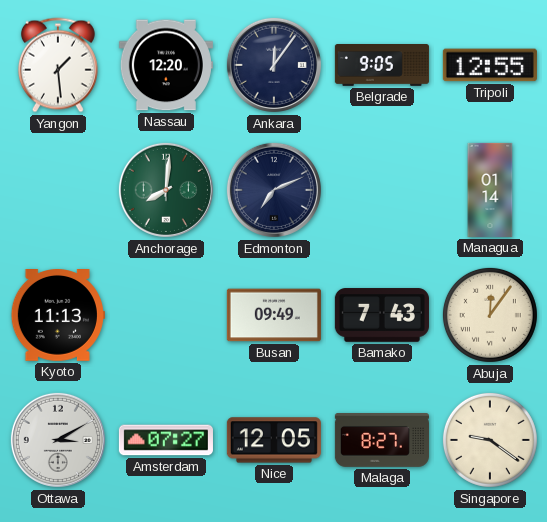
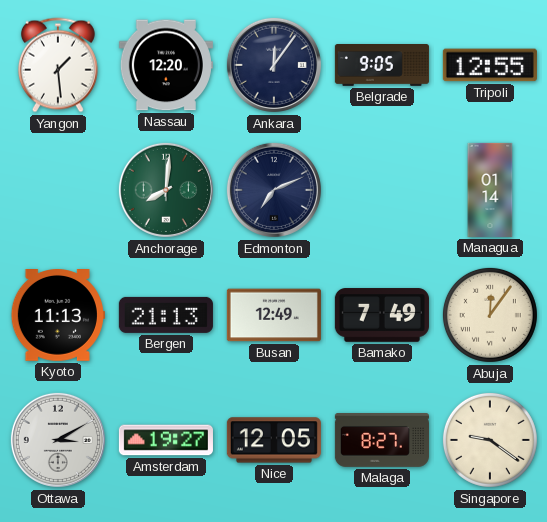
Bergen: none -> 21:13 (166, 315)
Busan: 09:49 -> 12:49 (274, 315)
Bamako: 7:43 -> 7:49 (382, 315)
Amsterdam: 07:27 -> 19:27 (166, 440)
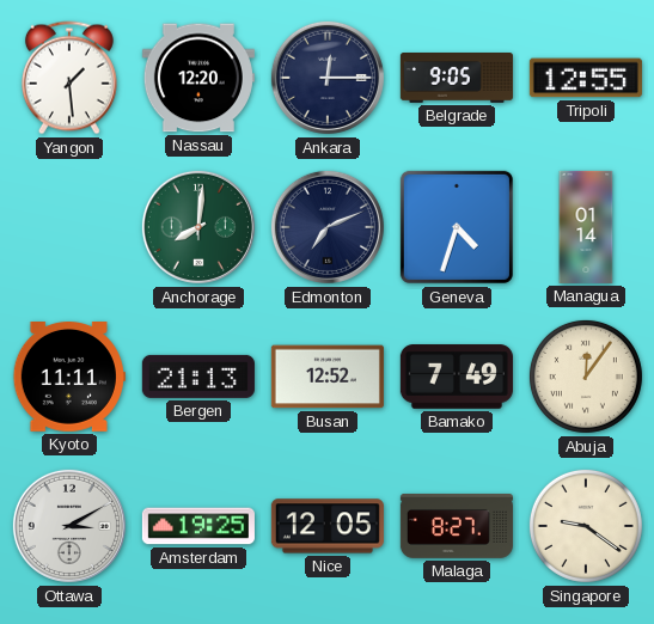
Ankara: 12:06 -> 12:15 (328, 78)
Geneva: none -> 4:33 (457, 227)
Kyoto: 11:13 -> 11:11 (69, 378)
Busan: 12:49 -> 12:52 (328, 377)
Amsterdam: 19:27 -> 19:25 (198, 526)
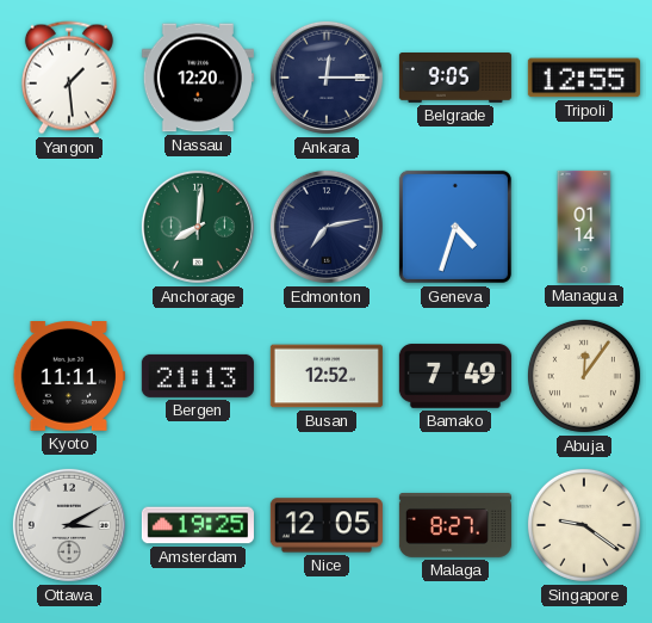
Edmonton: 7:11 -> 7:13 (327, 227)
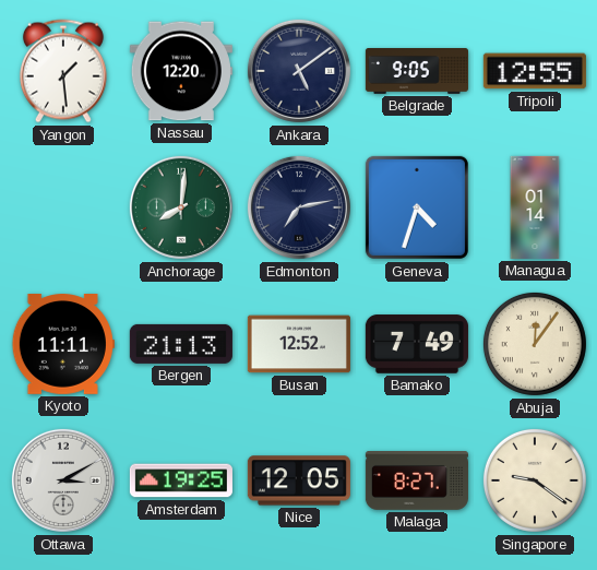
Ankara: 12:15 -> 5:09 (299, 71)
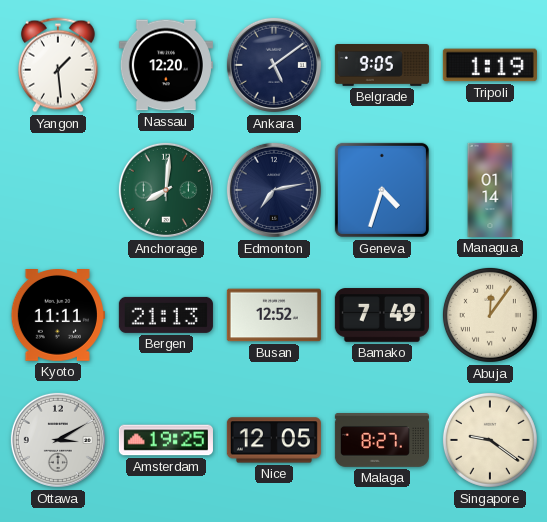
Tripoli: 12:55 -> 1:19 (490, 65)
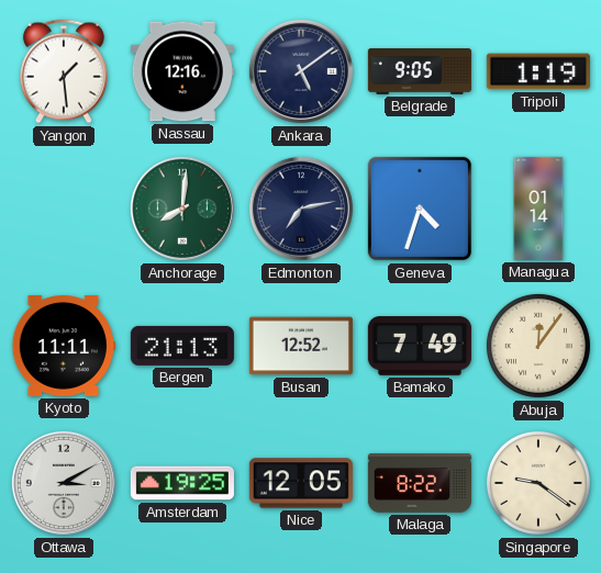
Nassau: 12:20 -> 12:16 (182, 71)
Malaga: 8:27 -> 8:22 (420, 484)
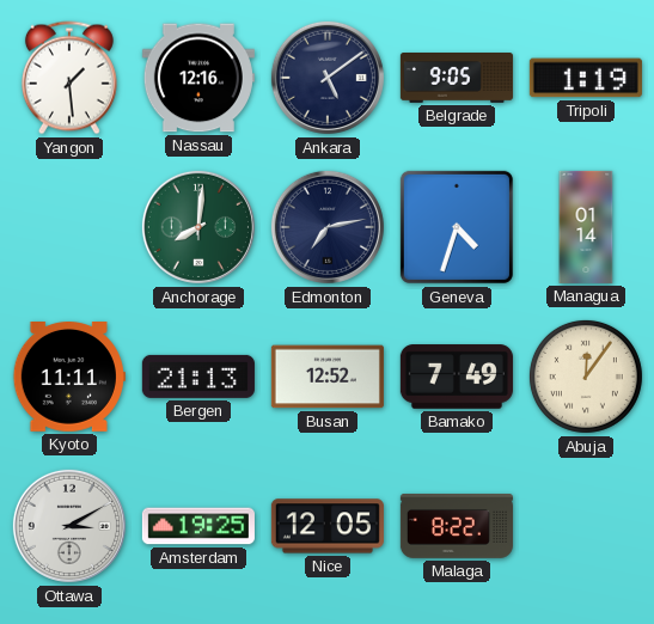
Singapore: 9:21 -> none (538, 483)
